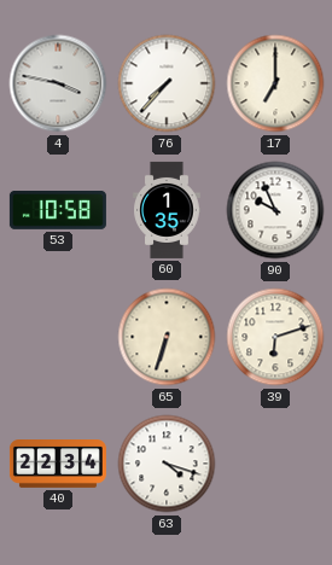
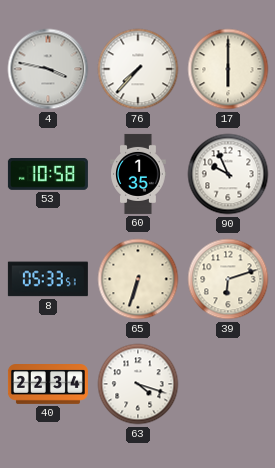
17: 7:00 -> 6:00 (228, 69)
8: none -> 05:33 (48, 279)
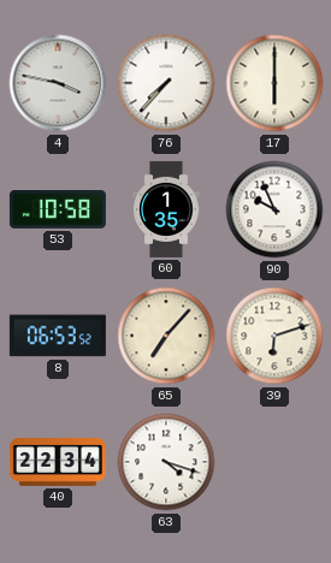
8: 05:33 -> 06:53 (58, 336)
65: 6:33 -> 7:07 (166, 336)
